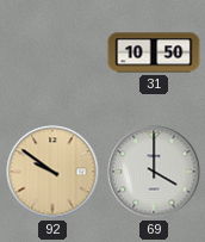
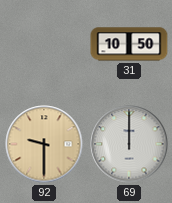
92: 9:51 -> 9:30 (44, 144)
69: 4:00 -> 12:00 (129, 144)
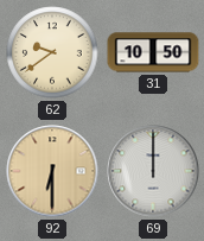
62: none -> 9:39 (52, 52)
92: 9:30 -> 6:30 (52, 171)
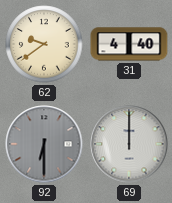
31: 10:50 -> 4:40 (129, 44)
92 dial: champagne -> grey (44, 144)
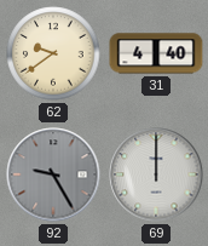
92: 6:30 -> 9:25 (53, 175)
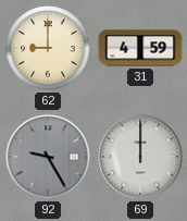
62: 9:39 -> 9:00 (48, 48)
31: 4:40 -> 4:59 (140, 48)
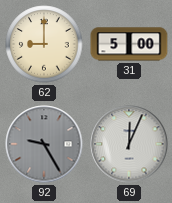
31: 4:59 -> 5:00 (129, 44)
69: 12:00 -> 12:04 (129, 144)
